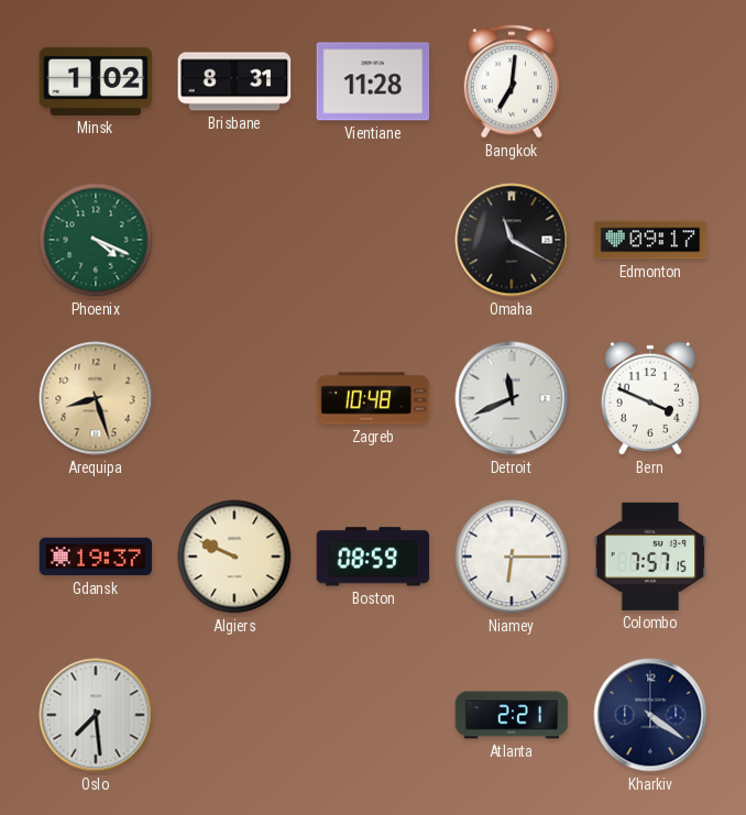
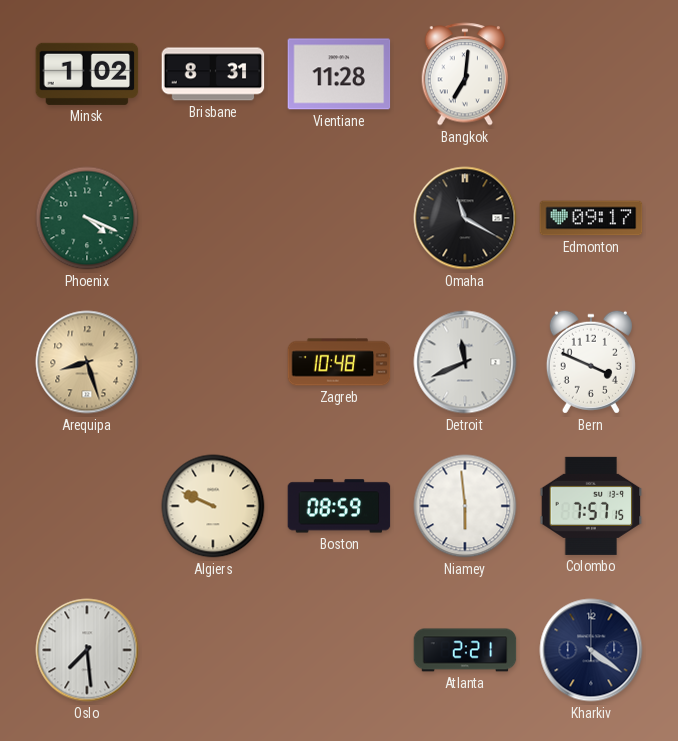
Gdansk: 19:37 -> none (96, 557)
Niamey: 6:15 -> 5:59 (465, 506)
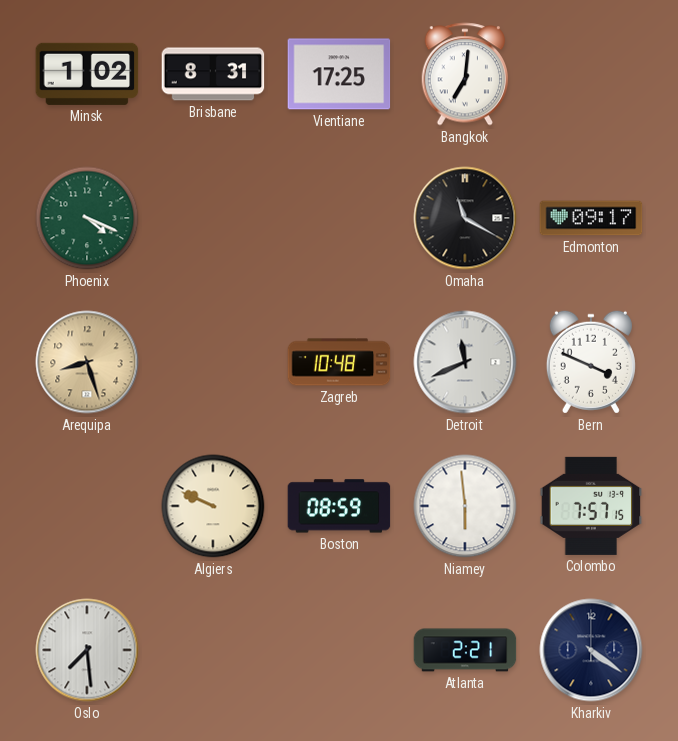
Vientiane: 11:28 -> 17:25 (339, 74)
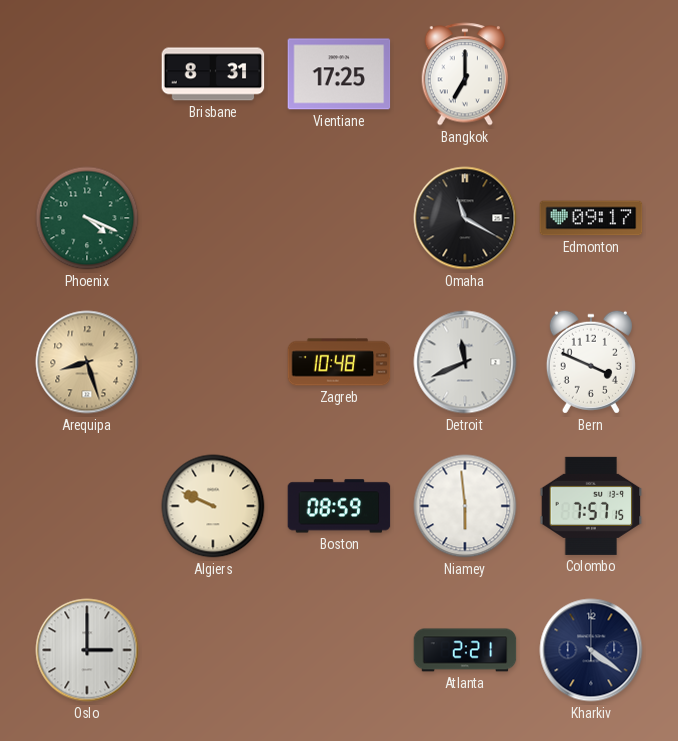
Minsk: 1:02 -> none (87, 74)
Bangkok: 7:01 -> 7:00 (465, 74)
Oslo: 7:29 -> 3:00 (87, 650)
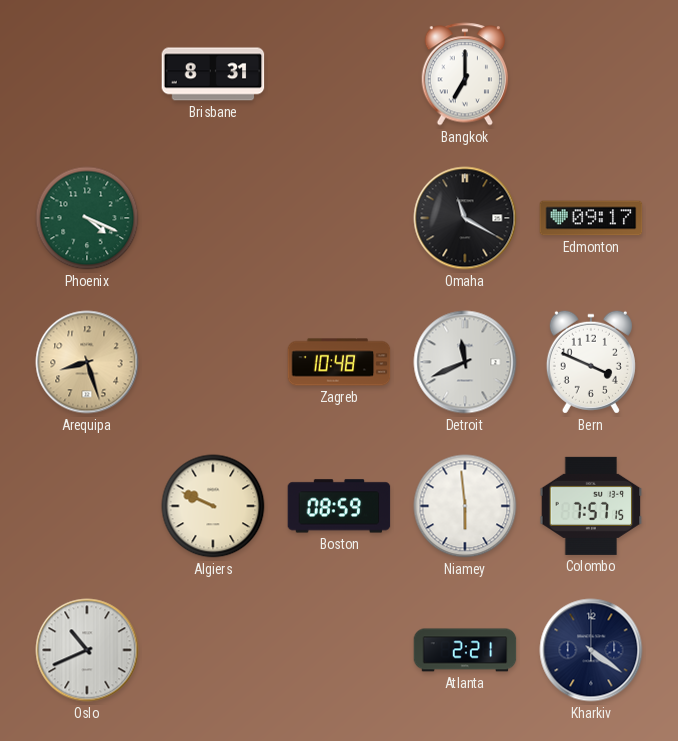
Vientiane: 17:25 -> none (339, 74)
Oslo: 3:00 -> 10:41 (87, 650)
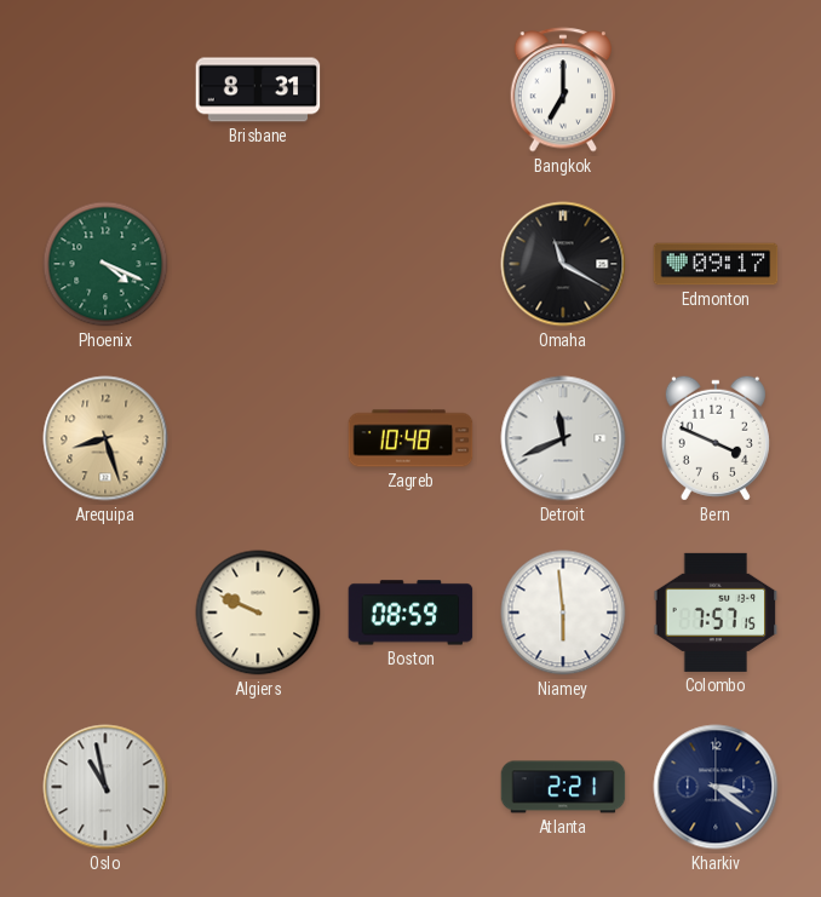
Oslo: 10:41 -> 10:58 (105, 787)
Kharkiv: 4:21 -> 3:21 (716, 787)
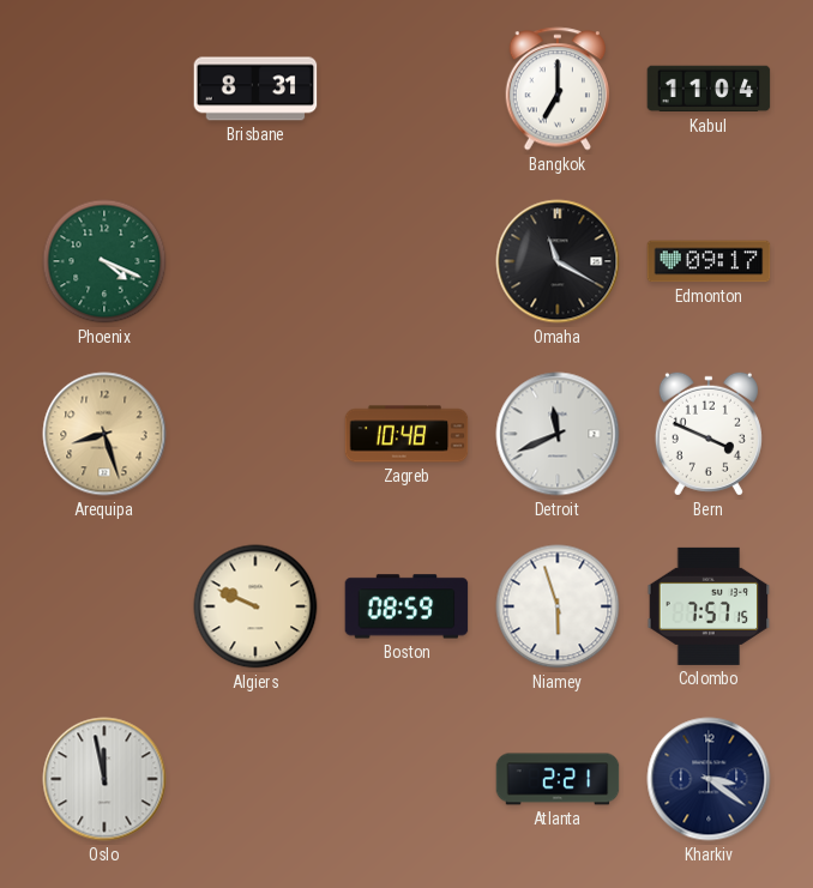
Kabul: none -> 11:04 (709, 89)
Niamey: 5:59 -> 5:57 (558, 606)
Oslo: 10:58 -> 11:58 (104, 779)
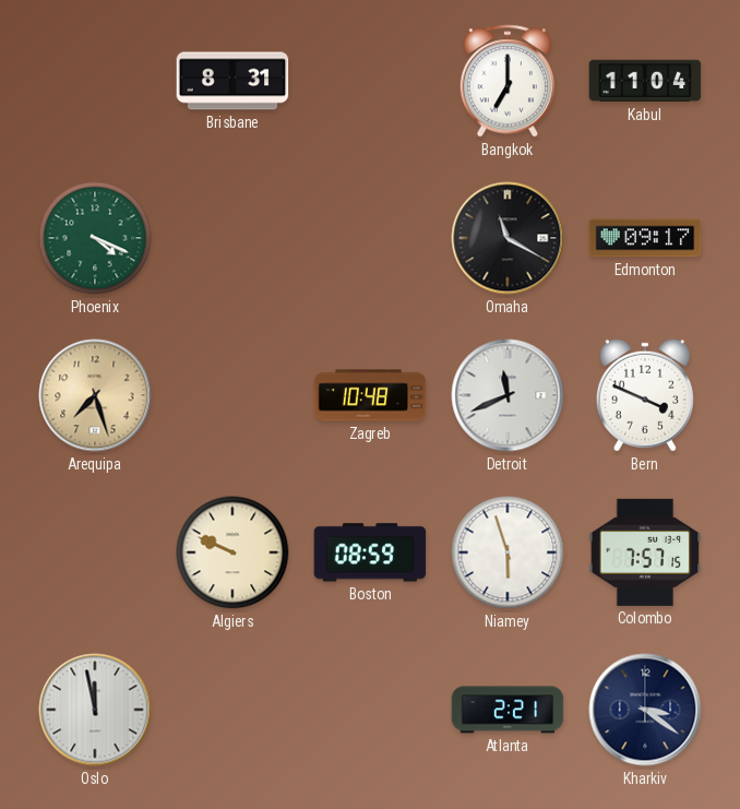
Arequipa: 8:27 -> 7:27 (95, 395)
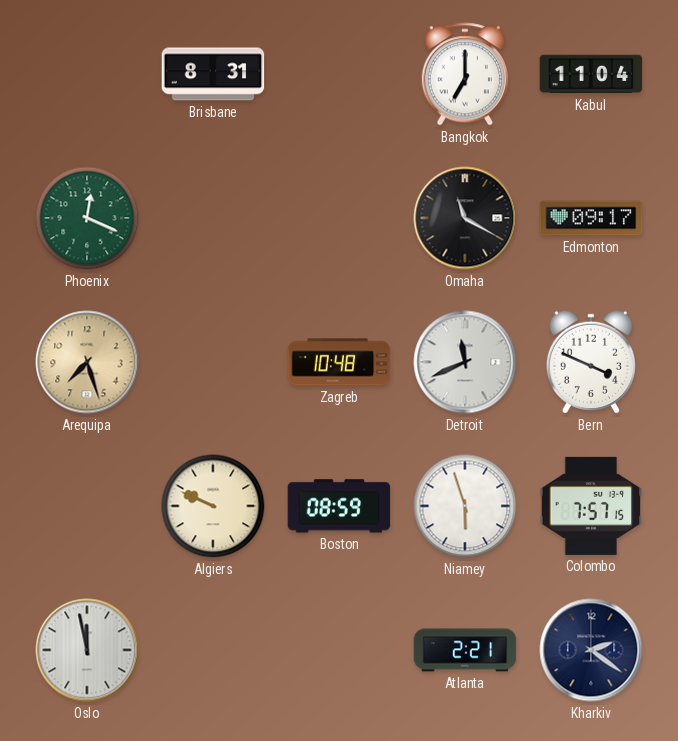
Phoenix: 4:19 -> 12:19 (87, 218)
Kharkiv: 3:21 -> 2:21 (591, 650)
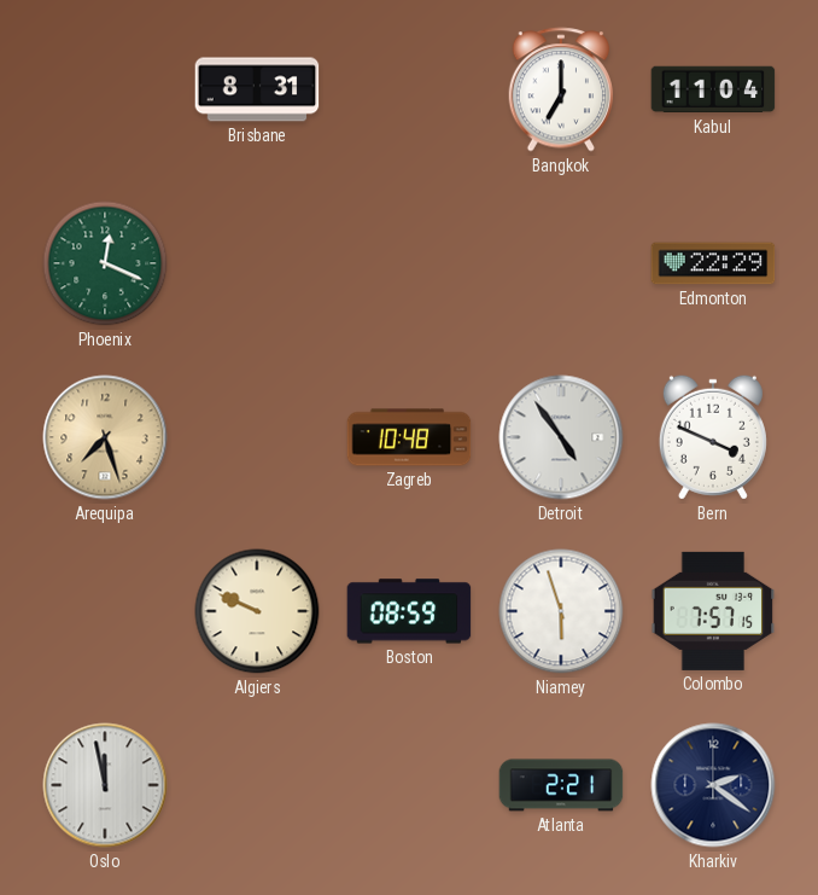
Omaha: 11:20 -> none (465, 218)
Edmonton: 09:17 -> 22:29 (713, 263)
Detroit: 11:41 -> 4:54 (561, 437)
